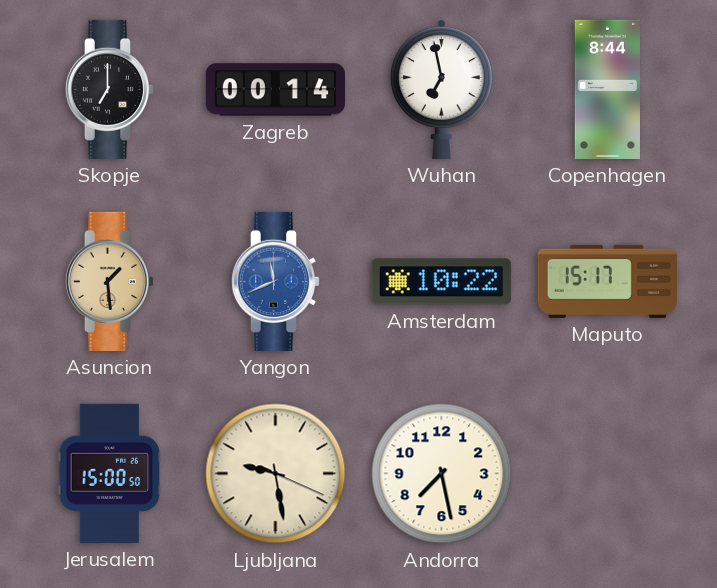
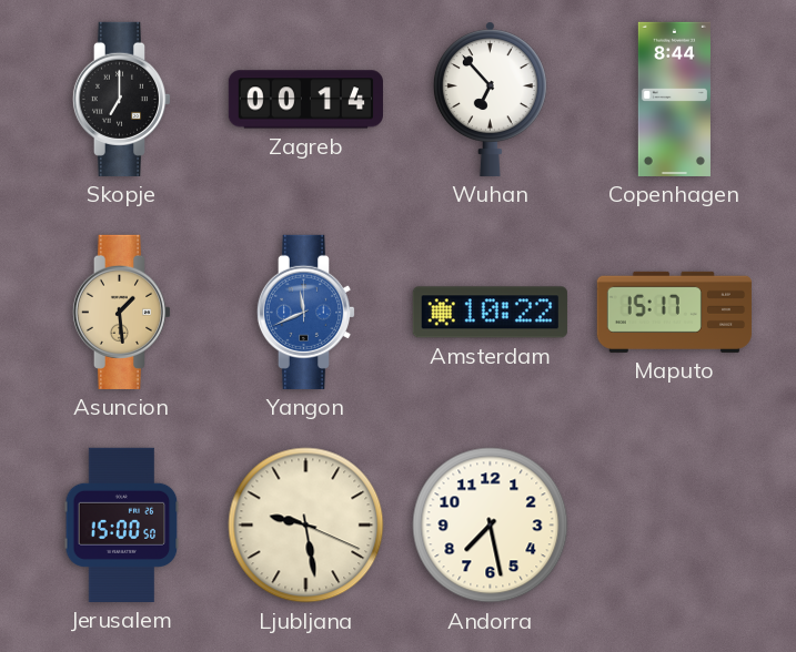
Wuhan: 6:58 -> 6:53 (490, 99)
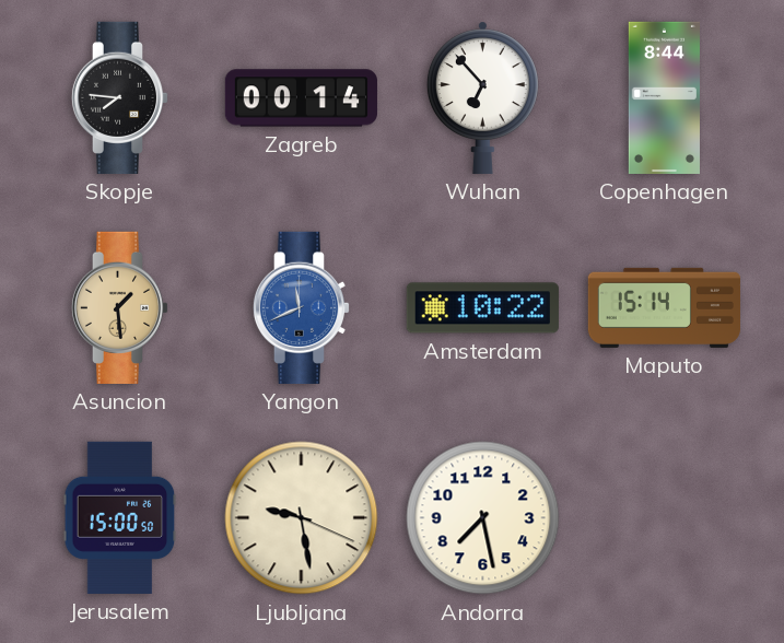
Skopje: 7:00 -> 7:46 (120, 97)
Maputo: 15:17 -> 15:14 (664, 307)
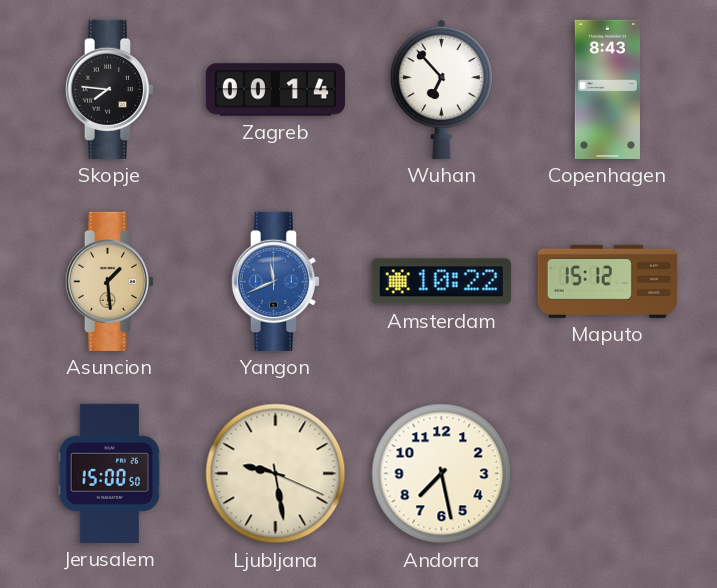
Copenhagen: 8:44 -> 8:43 (607, 89)
Maputo: 15:14 -> 15:12 (607, 281)
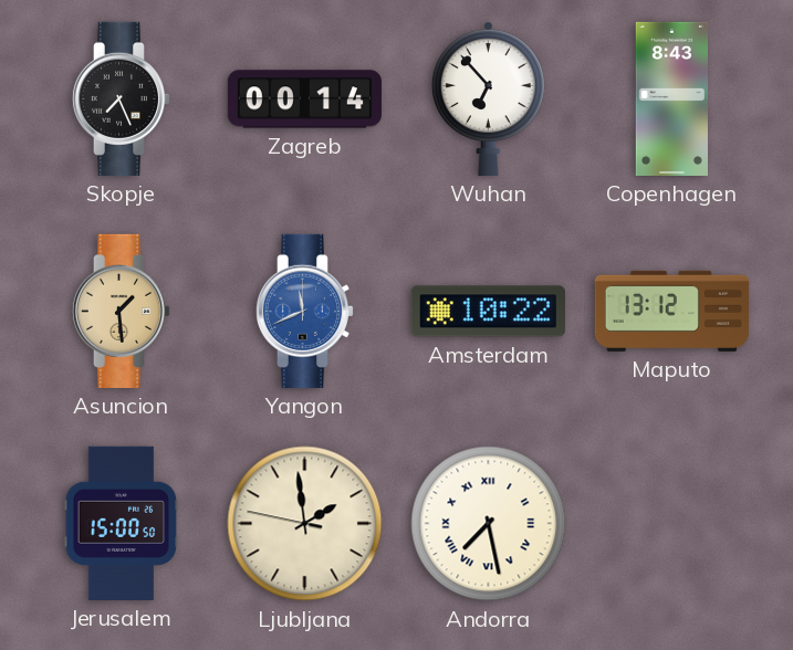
Skopje: 7:46 -> 7:26 (122, 98)
Maputo: 15:12 -> 13:12 (671, 311)
Ljubljana: 9:28 -> 1:58 (305, 524)
Andorra numerals: Arabic -> Roman (489, 524)
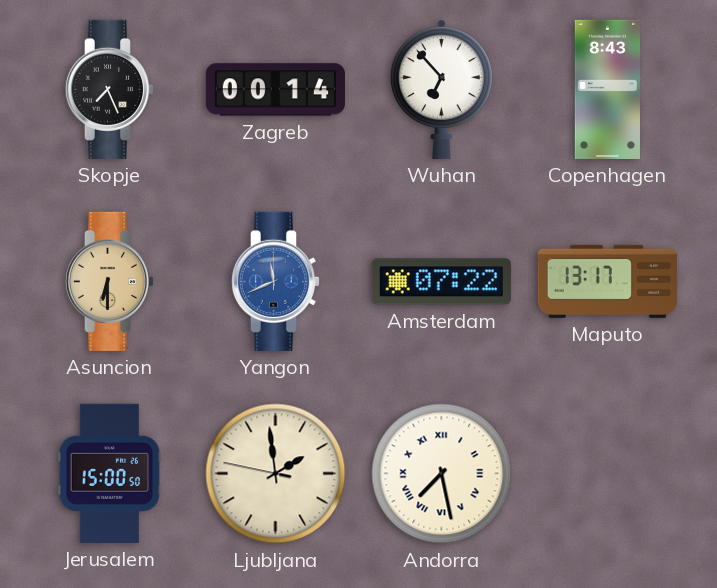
Asuncion: 1:29 -> 6:30 (110, 281)
Amsterdam: 10:22 -> 07:22 (441, 282)
Maputo: 13:12 -> 13:17 (607, 281)
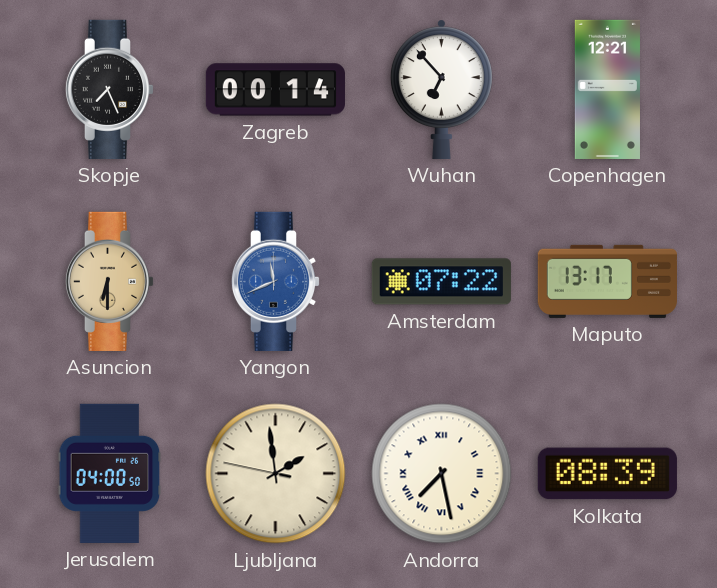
Copenhagen: 8:43 -> 12:21 (607, 89)
Jerusalem: 15:00 -> 04:00 (110, 473)
Kolkata: none -> 08:39 (607, 474)
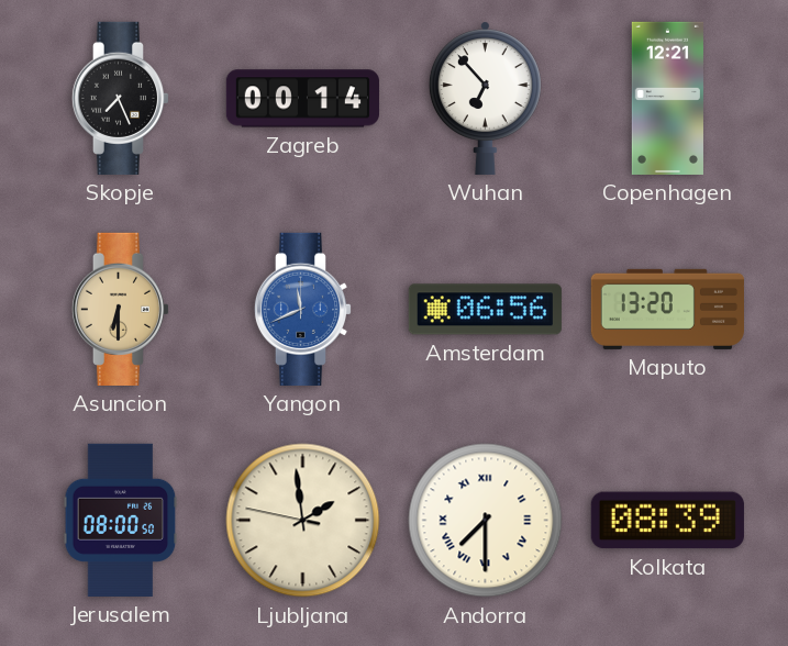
Amsterdam: 07:22 -> 06:56 (485, 310)
Maputo: 13:17 -> 13:20 (667, 309)
Jerusalem: 04:00 -> 08:00 (121, 520)
Andorra: 7:28 -> 7:30 (486, 521)
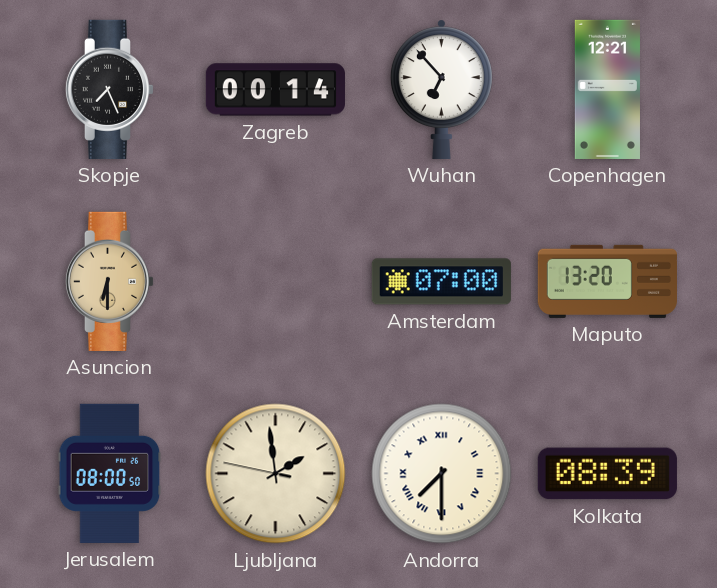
Yangon: 11:41 -> none (303, 309)
Amsterdam: 06:56 -> 07:00 (441, 282)
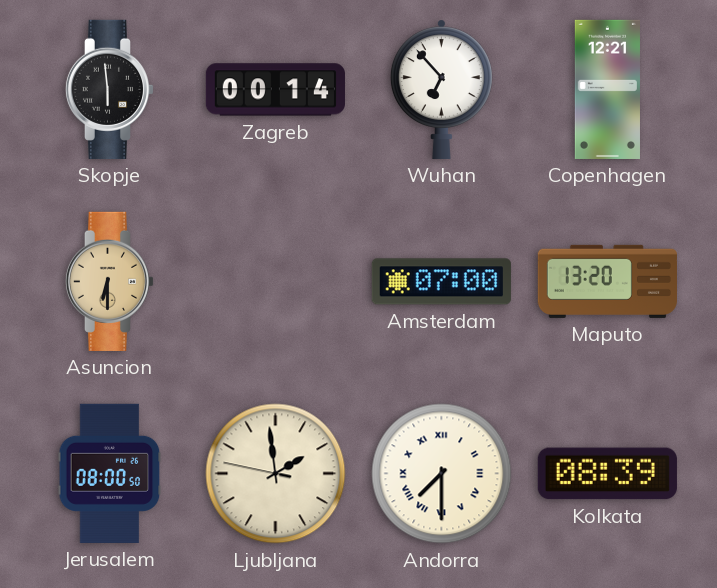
Skopje: 7:26 -> 5:59 (110, 89)
